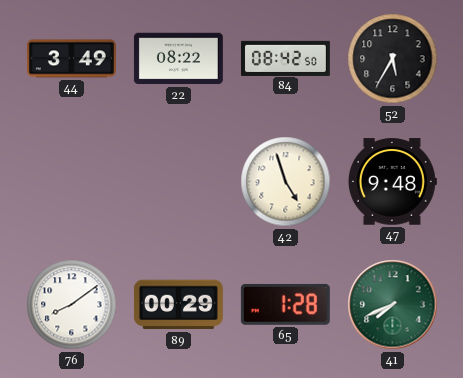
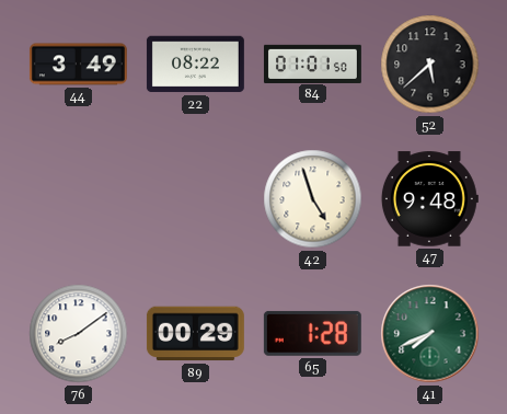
84: 08:42 -> 01:01 (312, 64)
52: 5:35 -> 5:38 (430, 65)
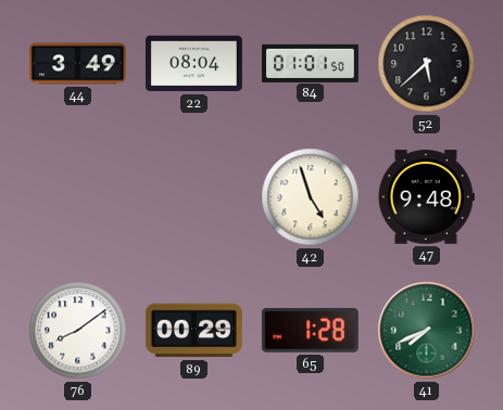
22: 08:22 -> 08:04 (193, 64)
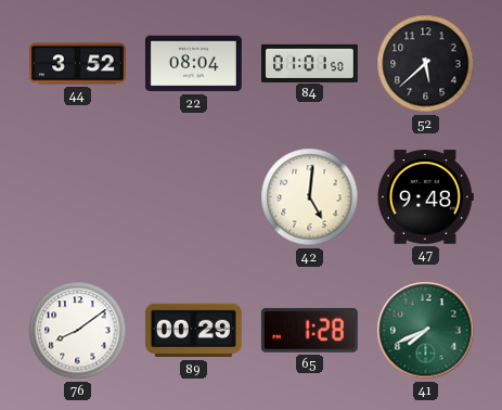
44: 3:49 -> 3:52 (77, 64)
42: 4:57 -> 5:01 (310, 197)
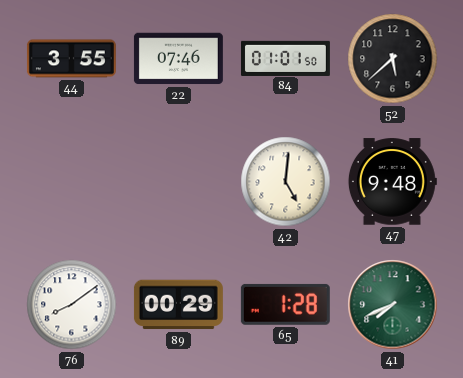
44: 3:52 -> 3:55 (71, 59)
22: 08:04 -> 07:46 (178, 59)
